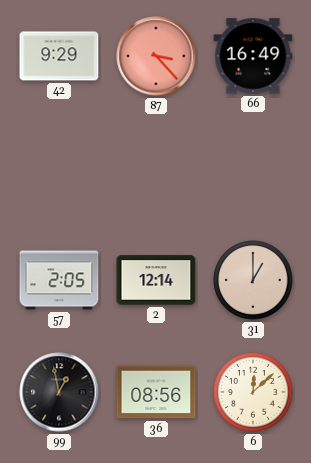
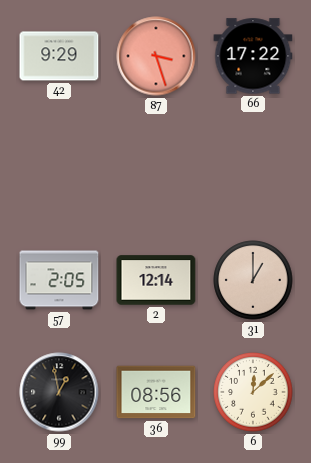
87: 3:23 -> 3:27 (156, 56)
66: 16:49 -> 17:22 (253, 56)
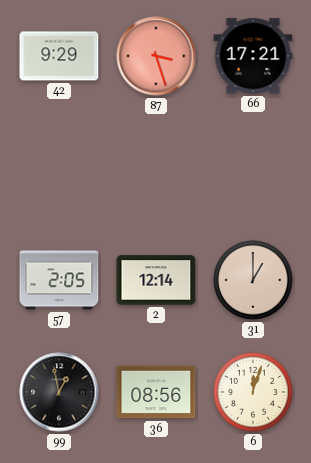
66: 17:22 -> 17:21 (253, 56)
6: 12:08 -> 12:03 (253, 392)
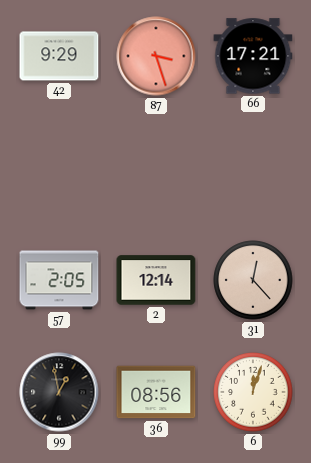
31: 1:00 -> 12:23 (253, 280)
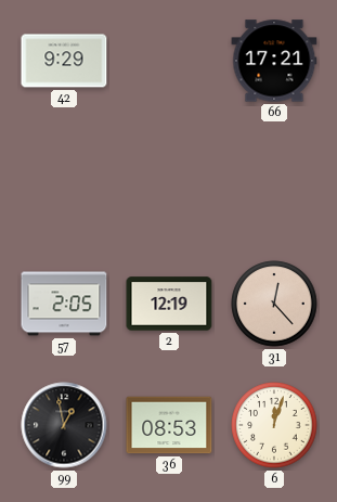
87: 3:27 -> none (156, 56)
2: 12:14 -> 12:19 (169, 304)
36: 08:56 -> 08:53 (169, 425)
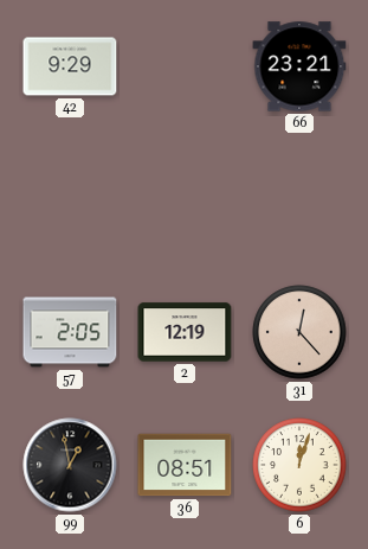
66: 17:21 -> 23:21 (299, 66)
36: 08:53 -> 08:51 (185, 465)
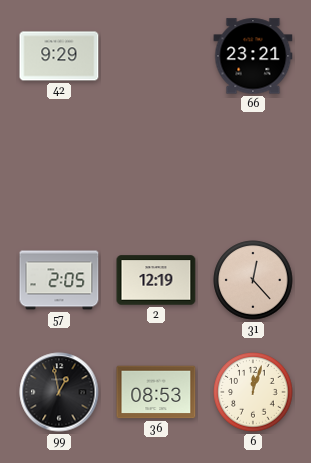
36: 08:51 -> 08:53 (156, 392)
